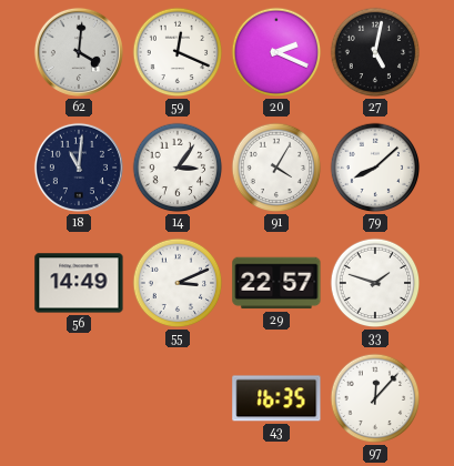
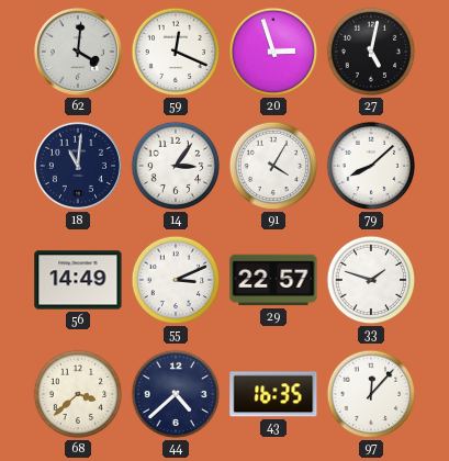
20: 2:19 -> 2:57 (273, 52)
68: none -> 3:38 (78, 394)
44: none -> 4:38 (176, 394)
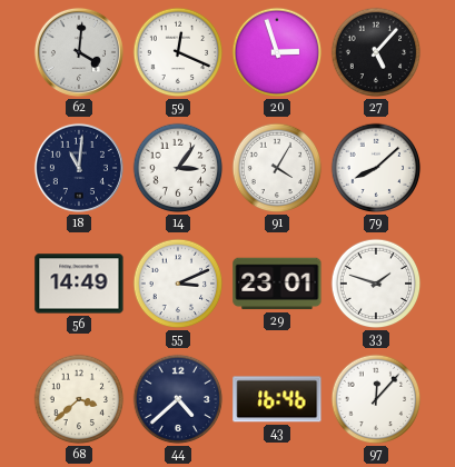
27: 5:02 -> 5:07 (376, 52)
29: 22:57 -> 23:01 (277, 284)
43: 16:35 -> 16:46 (277, 399)
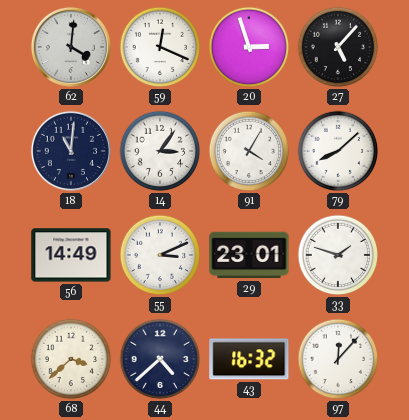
43: 16:46 -> 16:32 (249, 359)
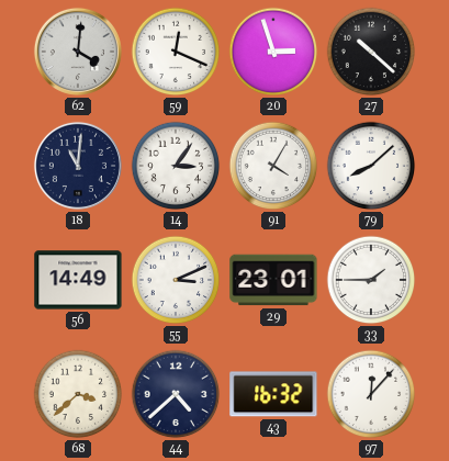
27: 5:07 -> 10:22 (371, 52)
33: 1:48 -> 1:45 (371, 280)
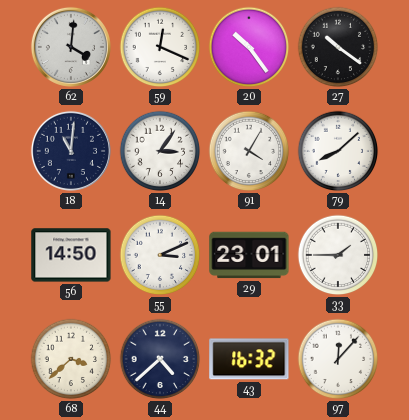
20: 2:57 -> 10:24 (249, 47)
27: 10:22 -> 10:21 (338, 47)
56: 14:49 -> 14:50 (71, 255)
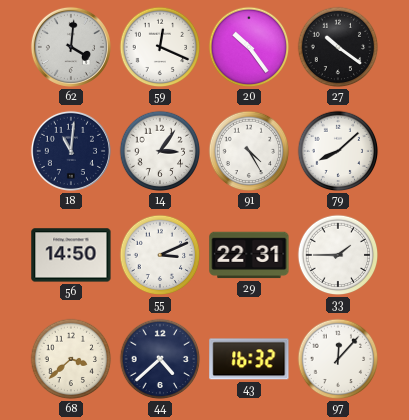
91: 4:05 -> 4:25 (249, 151)
29: 23:01 -> 22:31 (249, 255)
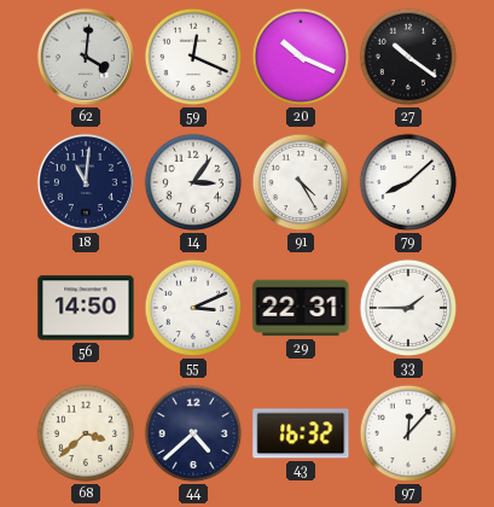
20: 10:24 -> 10:19 (301, 57)
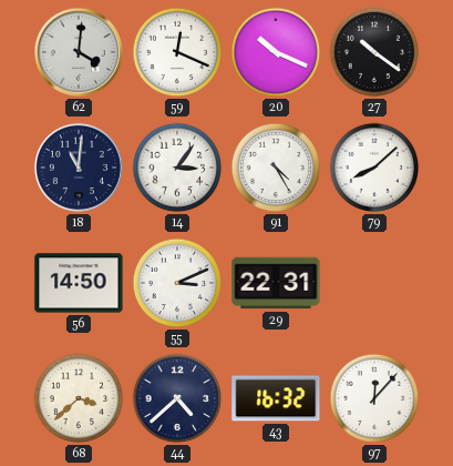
33: 1:45 -> none (408, 308)
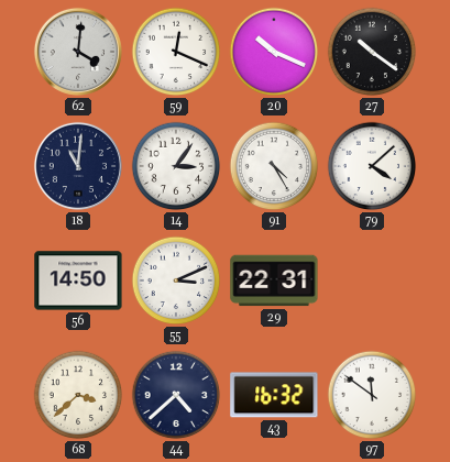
79: 8:08 -> 4:08 (372, 166)
97: 12:07 -> 11:51 (372, 395)
